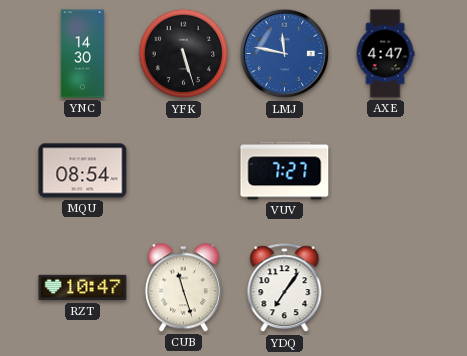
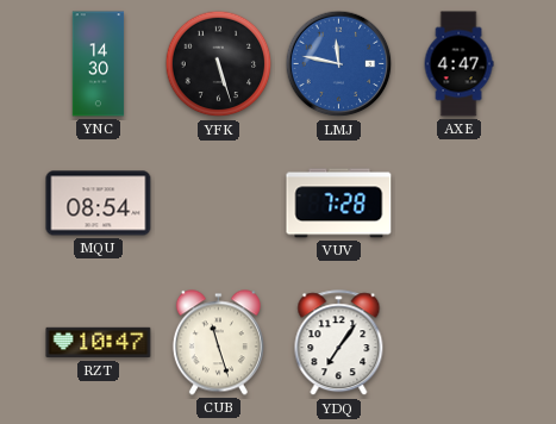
VUV: 7:27 -> 7:28 (339, 204)
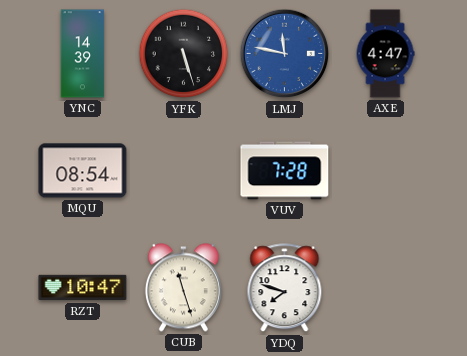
YNC: 14:30 -> 14:39 (83, 54)
YDQ: 7:06 -> 7:48 (285, 288)
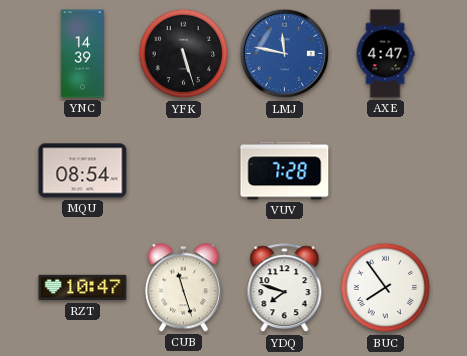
BUC: none -> 7:54 (386, 288)
